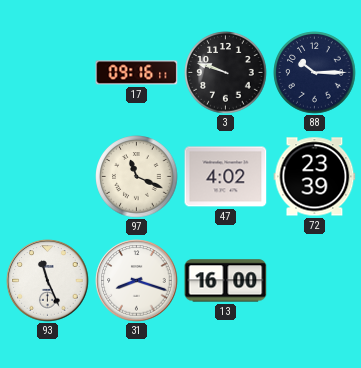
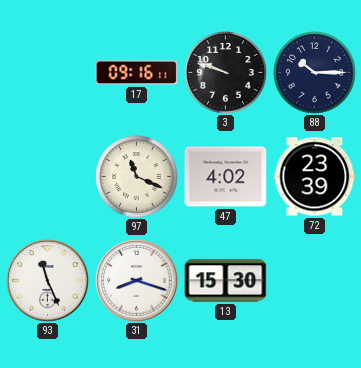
13: 16:00 -> 15:30 (226, 281)
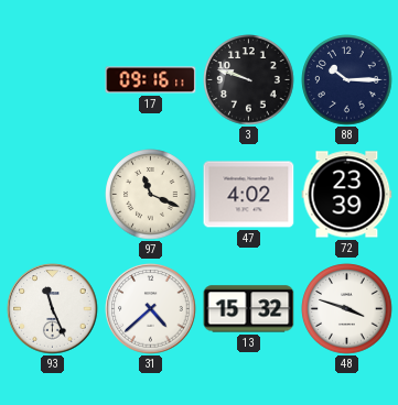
31: 8:18 -> 4:38 (151, 309)
13: 15:30 -> 15:32 (249, 309)
48: none -> 3:48 (347, 309)
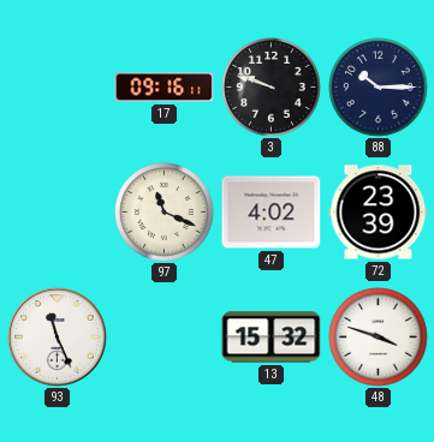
31: 4:38 -> none (151, 309)
